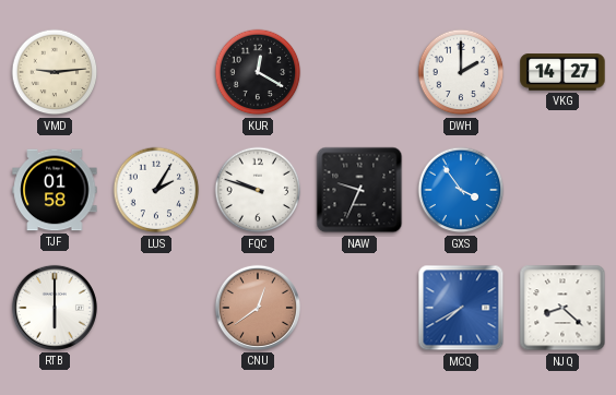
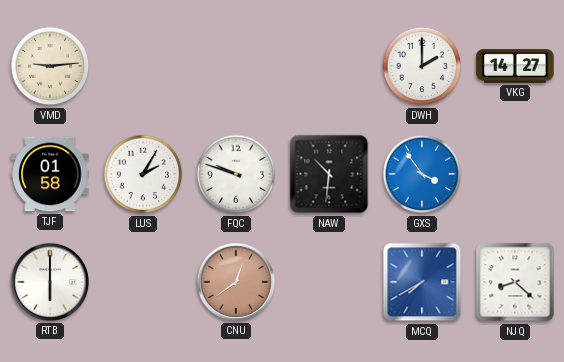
KUR: 12:20 -> none (258, 72)
NAW: 9:34 -> 10:31 (329, 174)
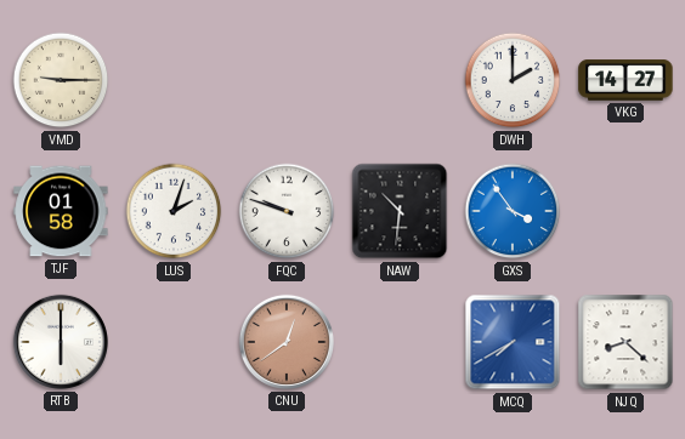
VMD: 9:14 -> 9:15 (61, 80)
LUS: 2:05 -> 2:03 (174, 211)
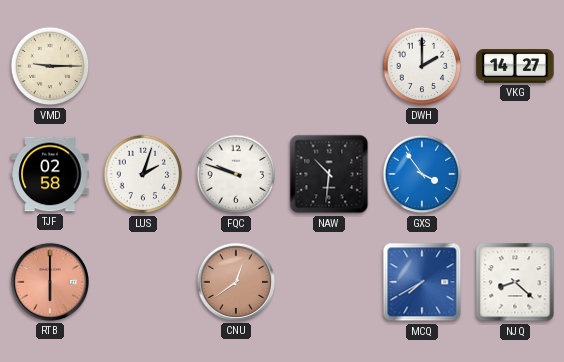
TJF: 01:58 -> 02:58 (50, 174)
RTB dial: white -> salmon (50, 282)
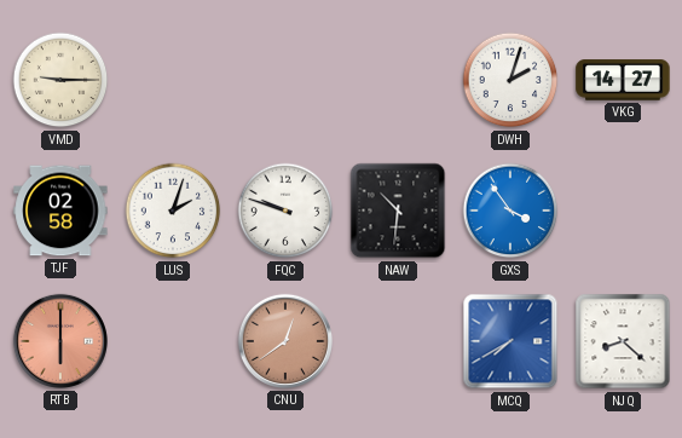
DWH: 2:00 -> 2:03 (510, 80)
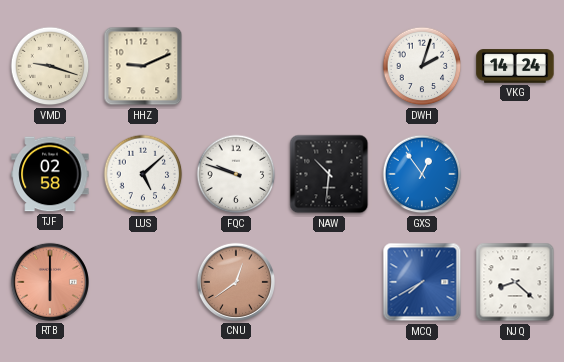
VMD: 9:15 -> 9:18 (50, 66)
HHZ: none -> 9:11 (143, 66)
VKG: 14:27 -> 14:24 (515, 66)
LUS: 2:03 -> 5:08 (143, 174)
GXS: 3:54 -> 12:54 (422, 174)
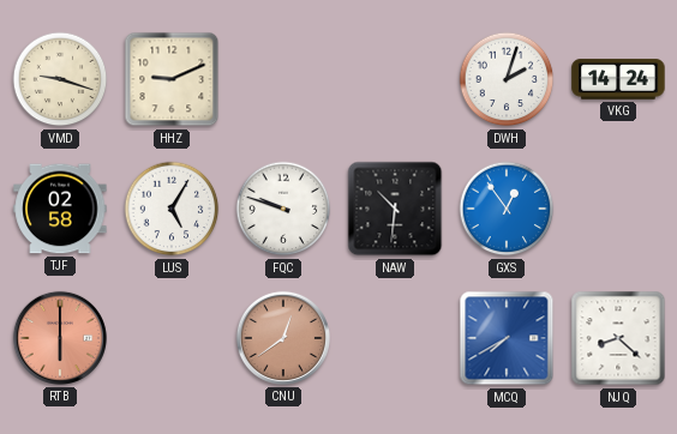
LUS: 5:08 -> 5:05 (172, 209)
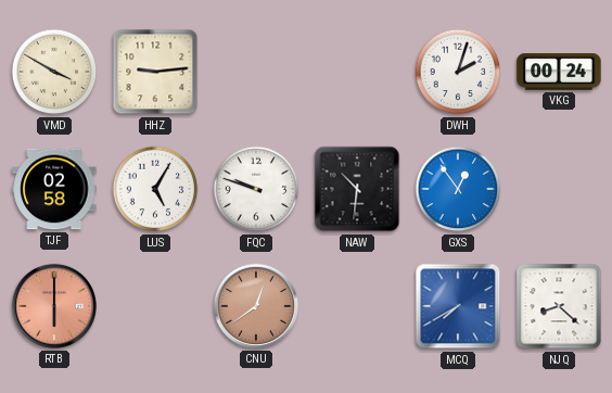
VMD: 9:18 -> 3:50 (54, 72)
HHZ: 9:11 -> 9:14 (155, 72)
VKG: 14:24 -> 00:24 (559, 72)
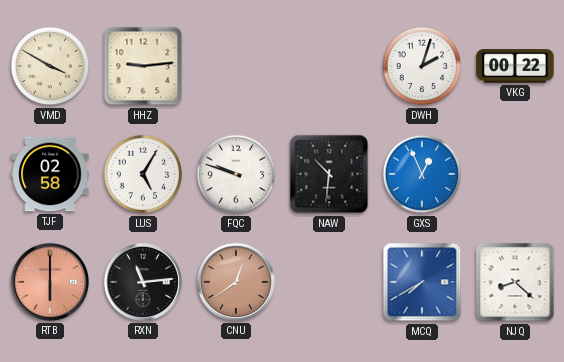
VKG: 00:24 -> 00:22 (515, 66)
GXS: 12:54 -> 12:56 (422, 174)
RXN: none -> 11:14 (143, 282)
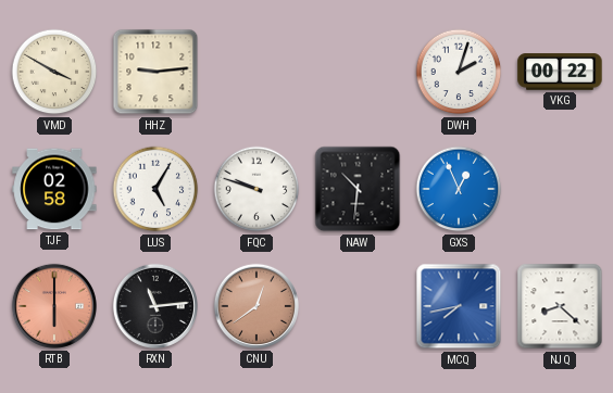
MCQ: 7:40 -> 7:43 (459, 306)
